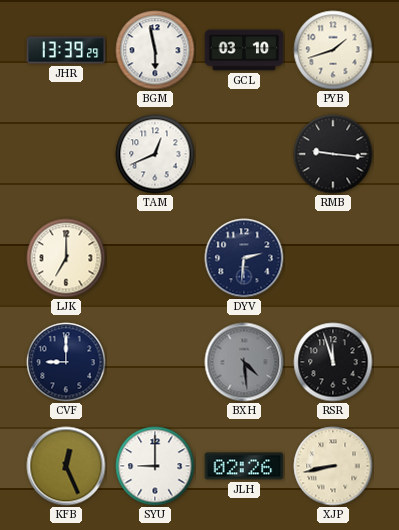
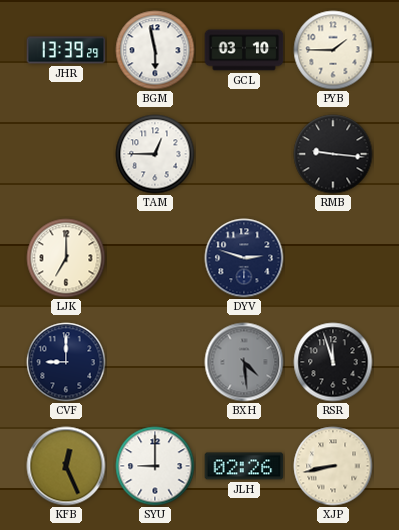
PYB: 1:42 -> 1:45 (333, 50)
TAM: 12:41 -> 12:45 (155, 154)
DYV: 2:31 -> 2:48 (244, 258)
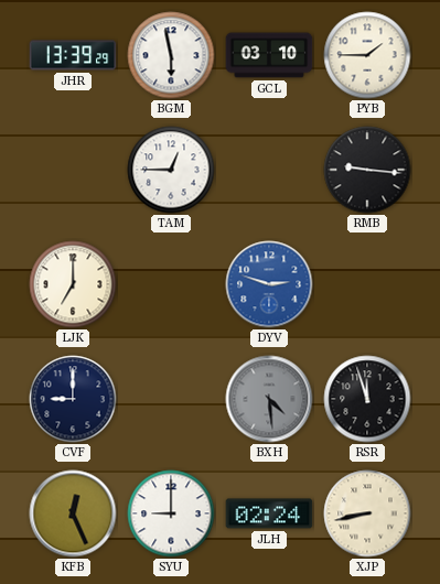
DYV dial: navy -> blue (269, 284)
JLH: 02:26 -> 02:24 (269, 513)
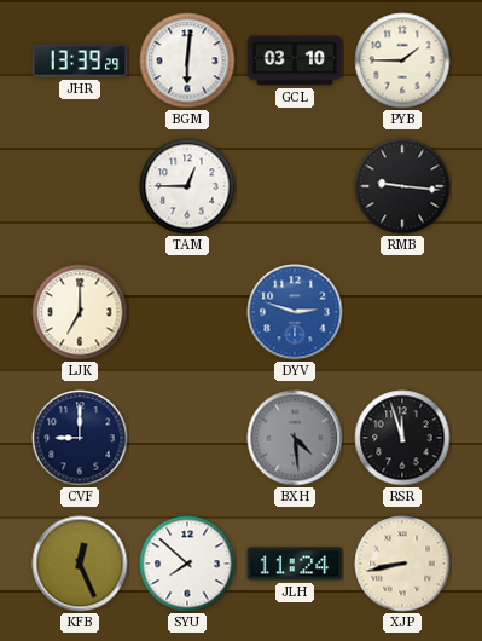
BGM: 5:58 -> 6:01 (187, 60)
SYU: 9:00 -> 7:52 (187, 564)
JLH: 02:24 -> 11:24 (295, 564)
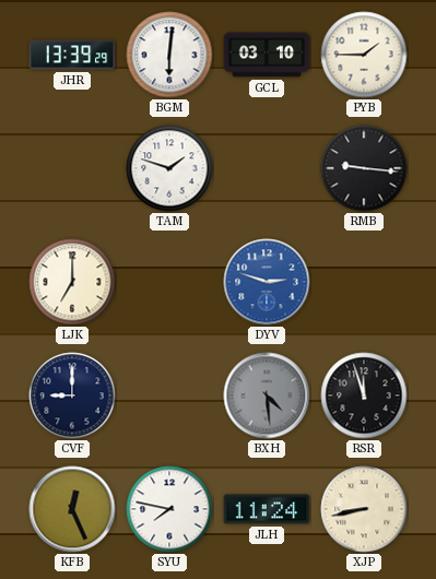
TAM: 12:45 -> 1:48 (169, 168)
SYU: 7:52 -> 7:47 (169, 509)
